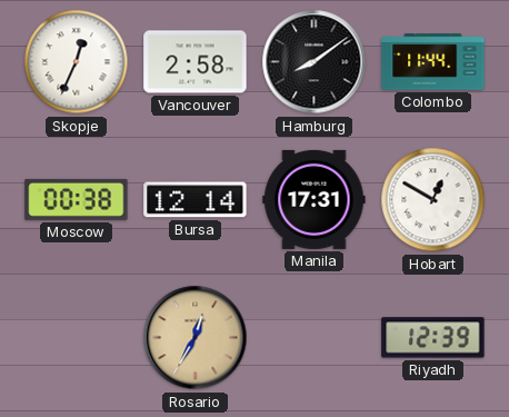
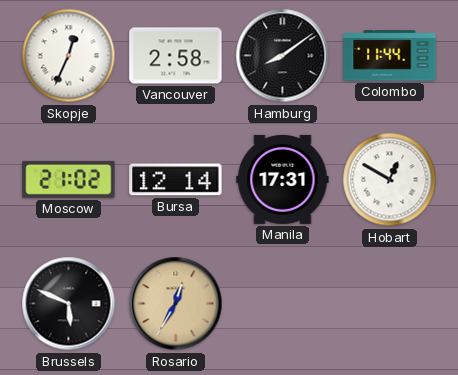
Moscow: 00:38 -> 21:02 (69, 179)
Brussels: none -> 5:49 (69, 304)
Riyadh: 12:39 -> none (433, 338)
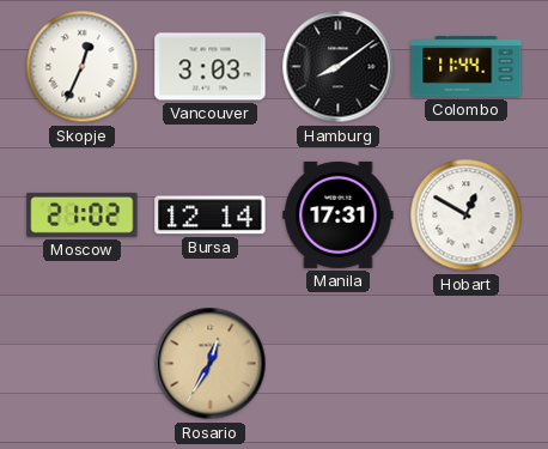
Vancouver: 2:58 -> 3:03 (211, 67)
Brussels: 5:49 -> none (69, 304)
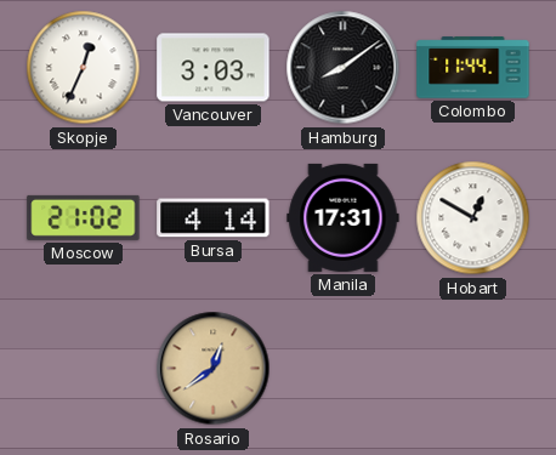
Bursa: 12:14 -> 4:14 (214, 218)
Rosario: 12:35 -> 12:39 (214, 369)
